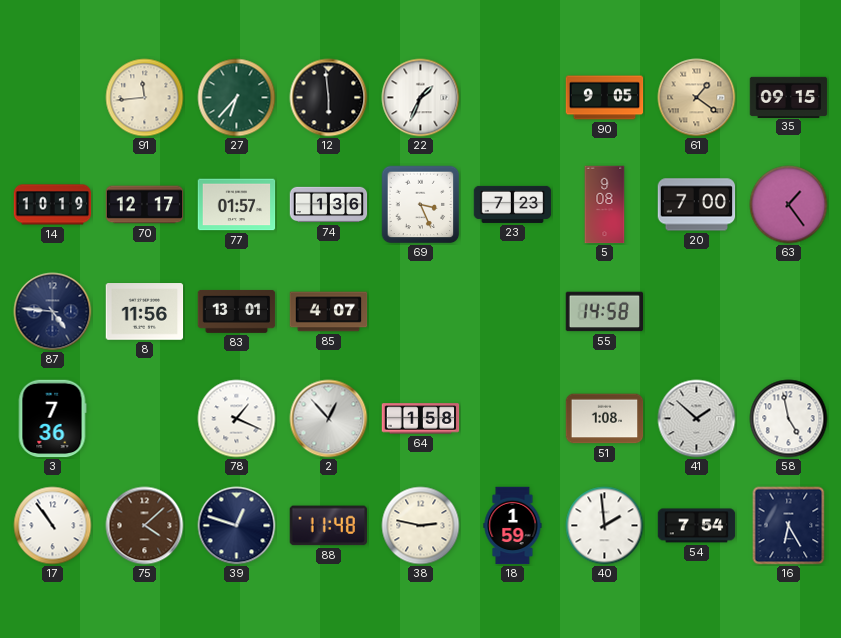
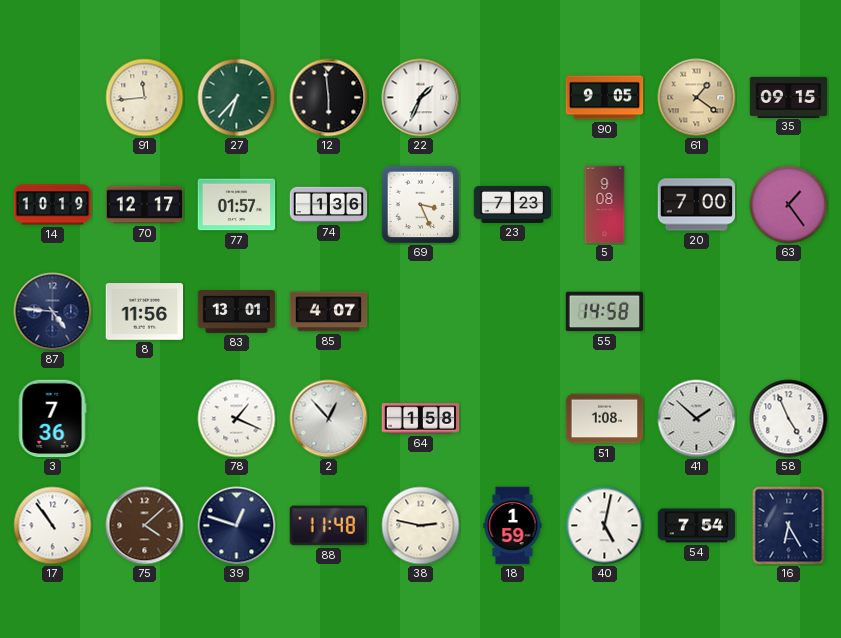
58: 4:58 -> 4:56 (789, 419)
40: 1:59 -> 5:02 (605, 526)
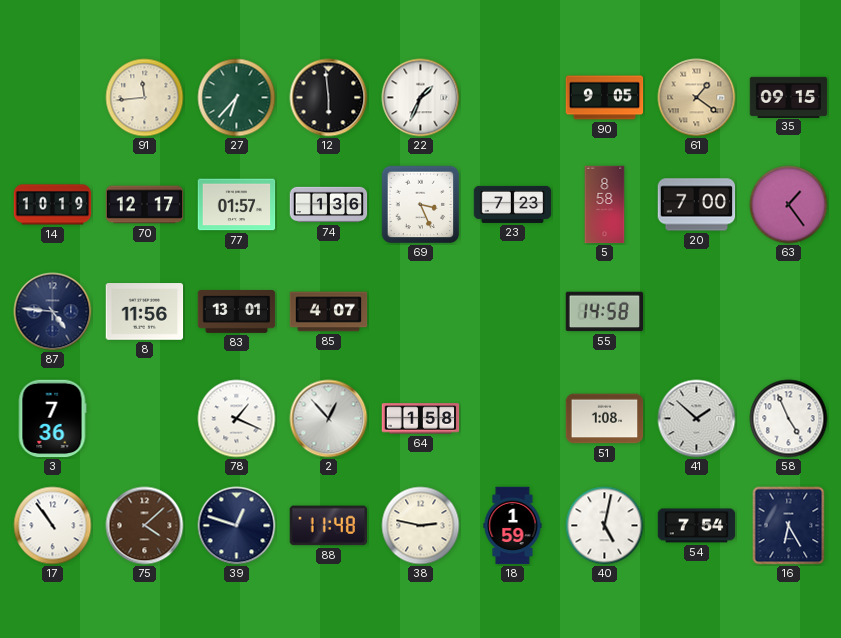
5: 9:08 -> 8:58 (605, 205)
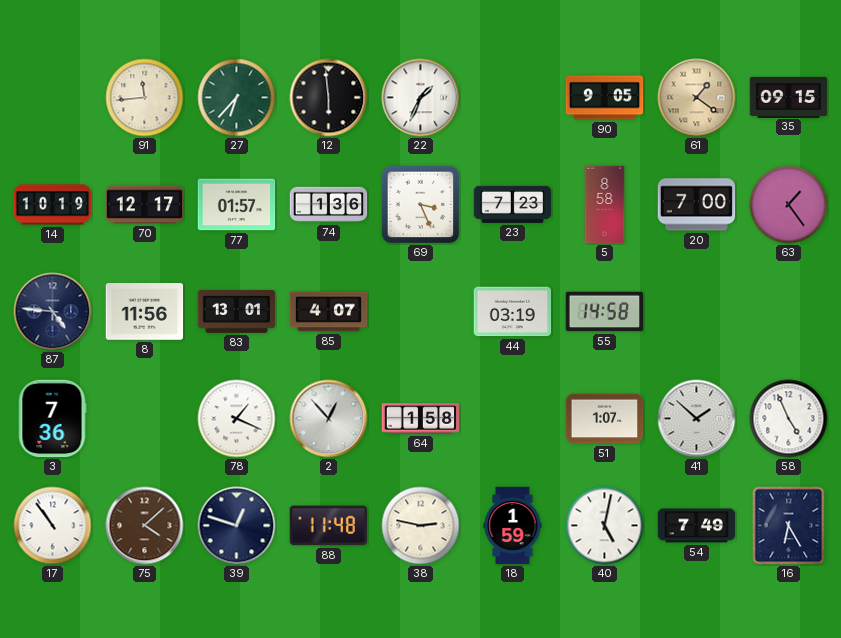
44: none -> 03:19 (513, 312)
51: 1:08 -> 1:07 (605, 419)
54: 7:54 -> 7:49 (697, 526)
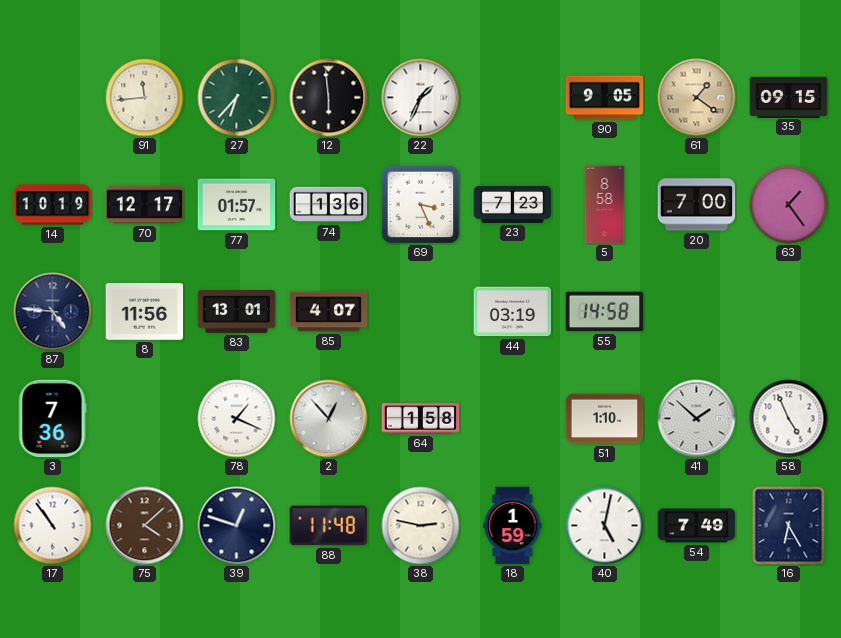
51: 1:07 -> 1:10 (605, 419)
